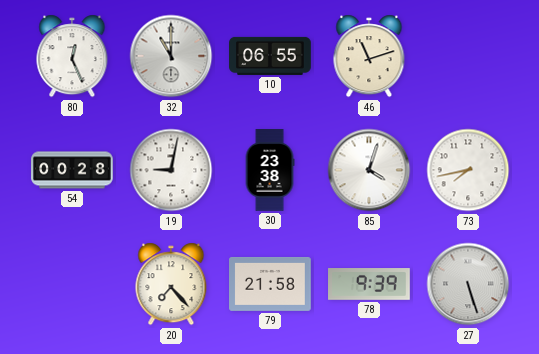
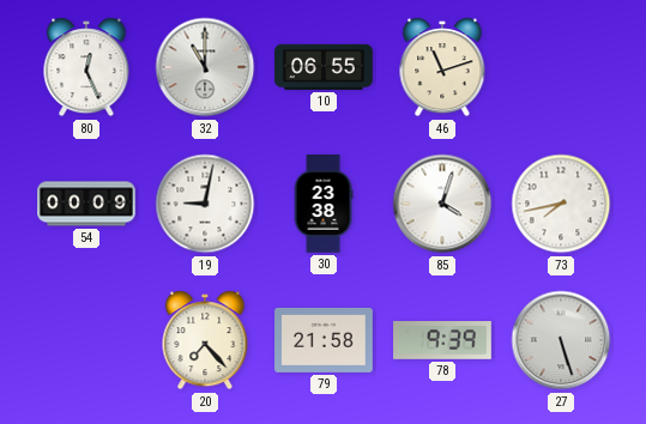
54: 00:28 -> 00:09 (86, 204)
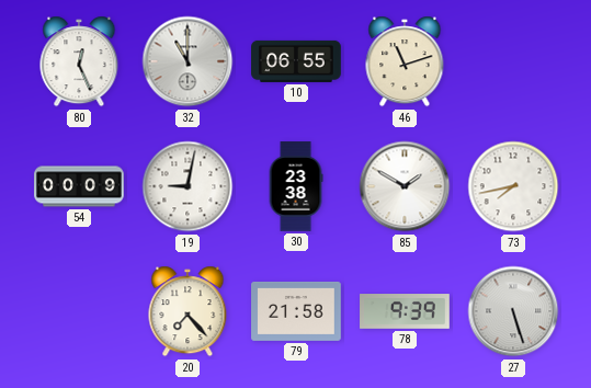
85: 4:03 -> 1:50 (405, 186)
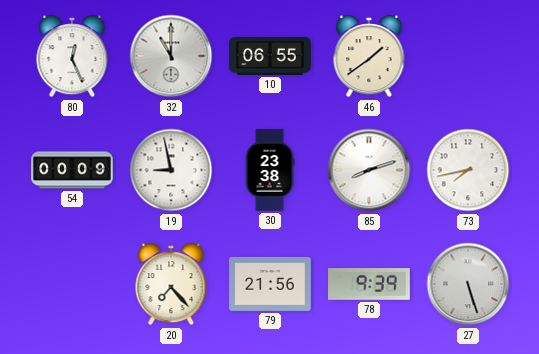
46: 11:12 -> 1:39 (369, 56)
19: 9:02 -> 8:58 (171, 170)
85: 1:50 -> 8:12 (369, 170)
79: 21:58 -> 21:56 (270, 284)
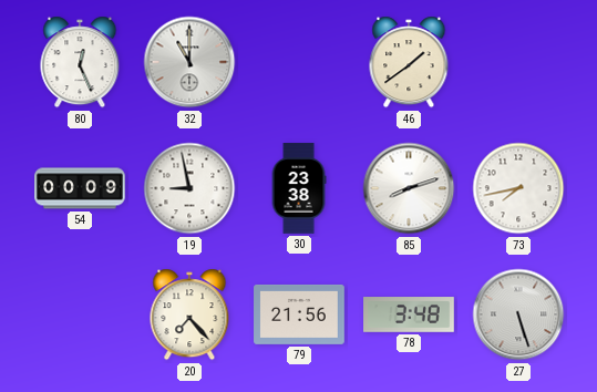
10: 06:55 -> none (270, 56)
78: 9:39 -> 3:48 (409, 314)
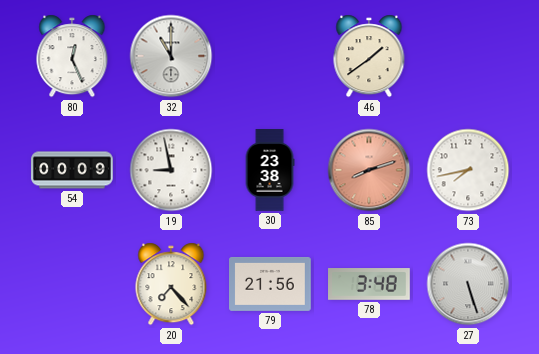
85 dial: white -> salmon (369, 170)
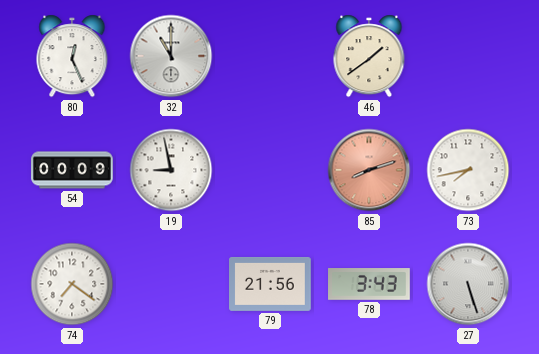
30: 23:38 -> none (270, 170)
74: none -> 7:21 (72, 284)
20: 7:23 -> none (171, 284)
78: 3:48 -> 3:43 (369, 284)
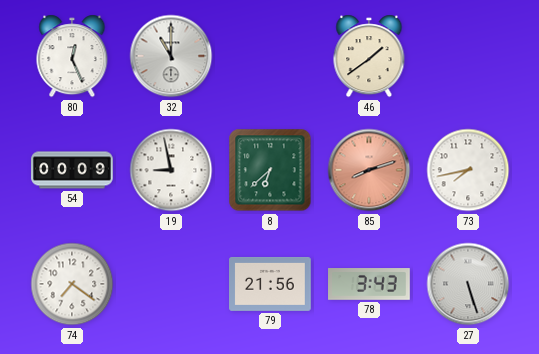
8: none -> 6:38 (270, 170)
